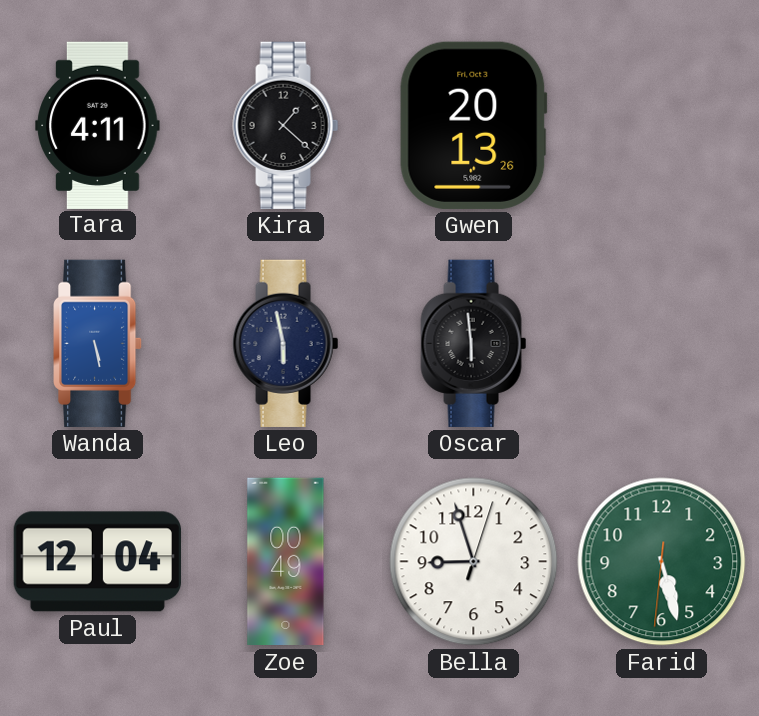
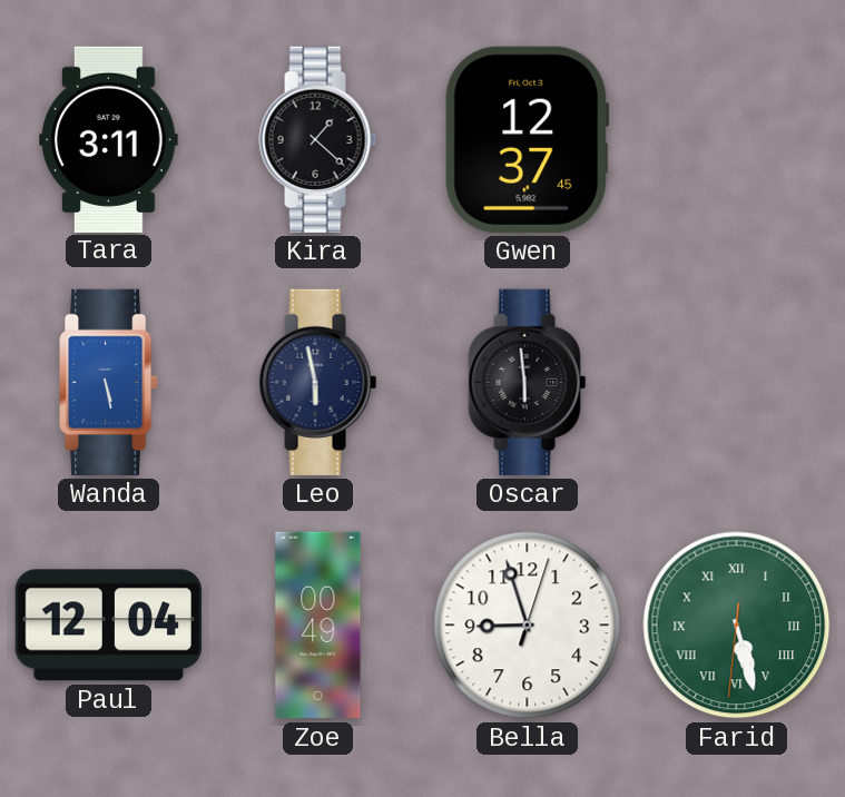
Tara: 4:11 -> 3:11 (109, 139)
Gwen: 20:13 -> 12:37 (528, 139)
Farid numerals: Arabic -> Roman (737, 626)
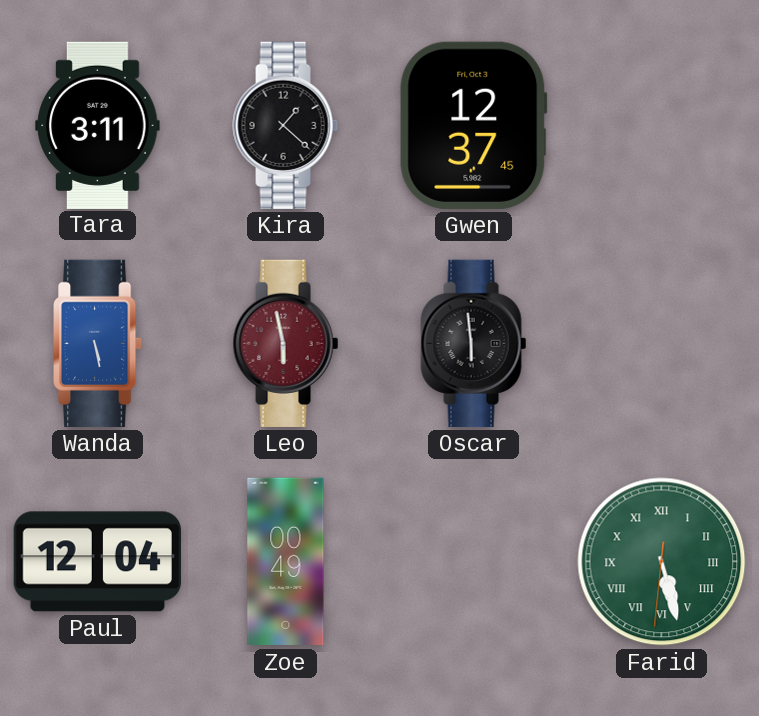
Leo dial: navy -> burgundy (286, 343)
Bella: 8:57 -> none (528, 626)
